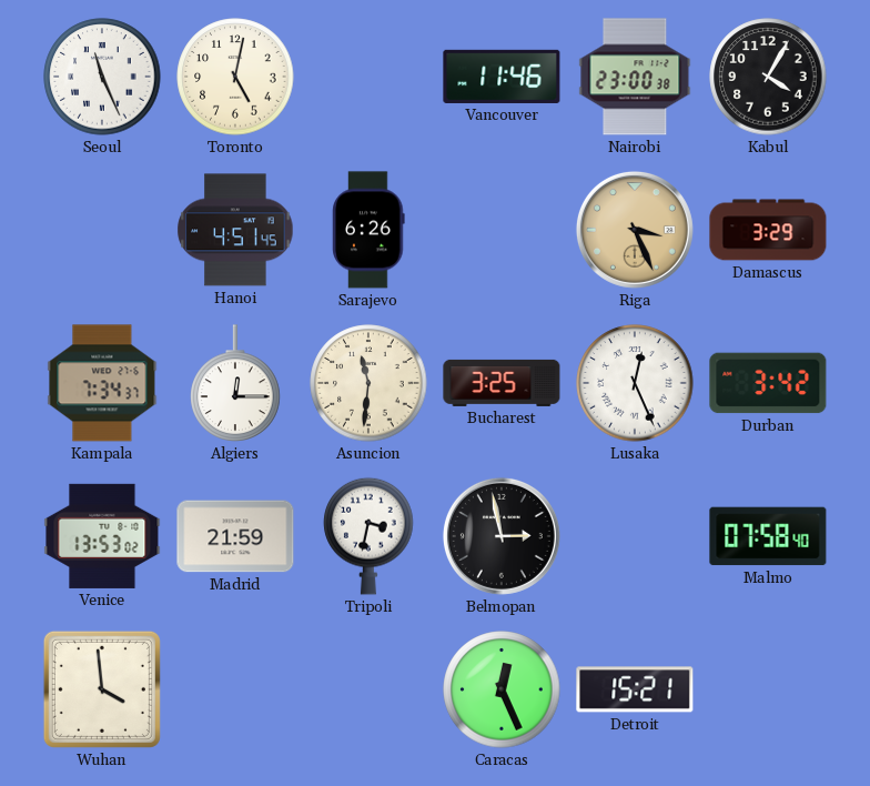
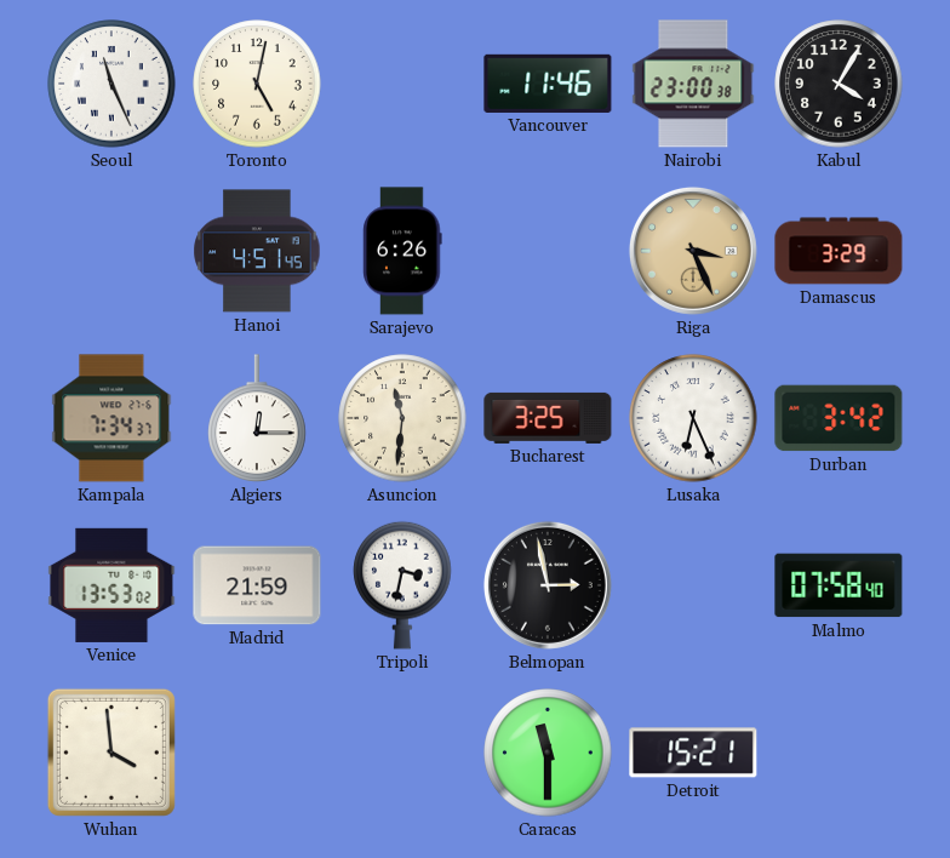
Lusaka: 12:26 -> 6:26 (693, 418)
Caracas: 12:26 -> 11:30 (548, 753)
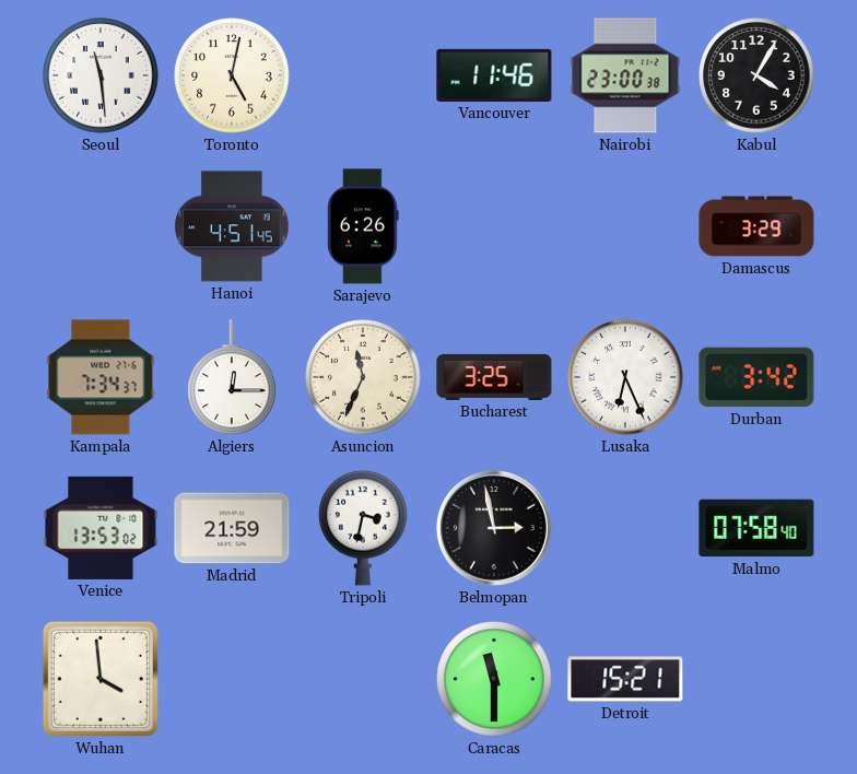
Seoul: 11:26 -> 11:29 (101, 75)
Riga: 3:26 -> none (693, 251)
Asuncion: 11:31 -> 11:34 (363, 377)
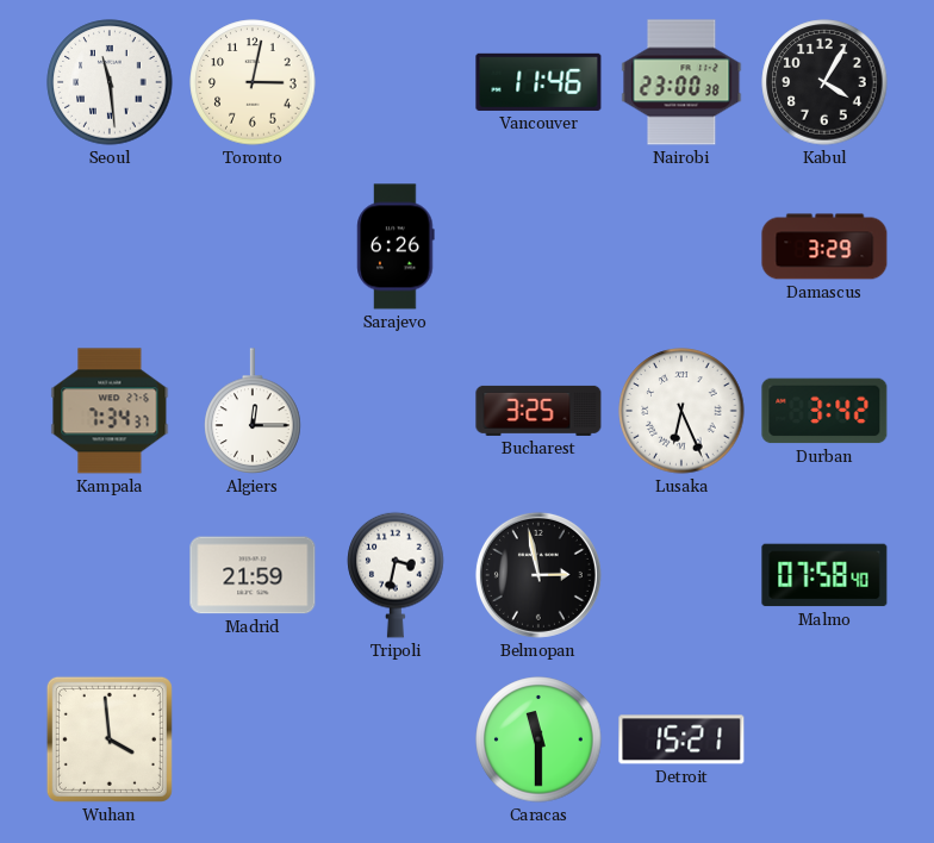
Toronto: 5:02 -> 3:02 (253, 82)
Hanoi: 4:51 -> none (232, 226)
Asuncion: 11:34 -> none (363, 377)
Venice: 13:53 -> none (101, 528)
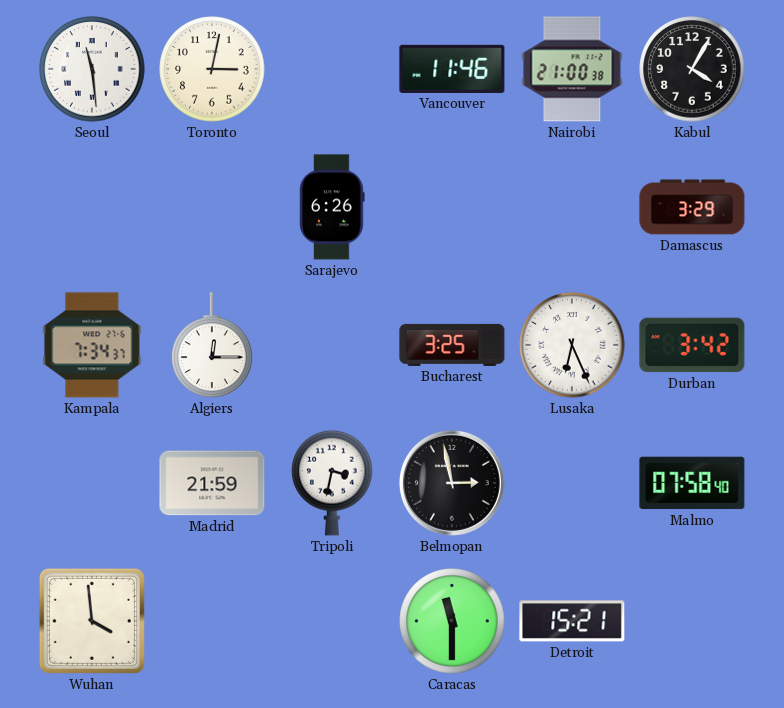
Nairobi: 23:00 -> 21:00 (572, 69)
